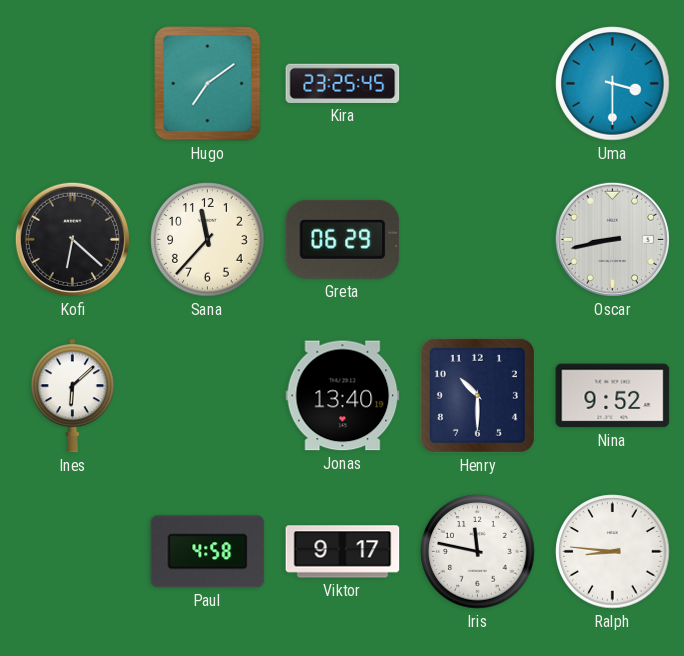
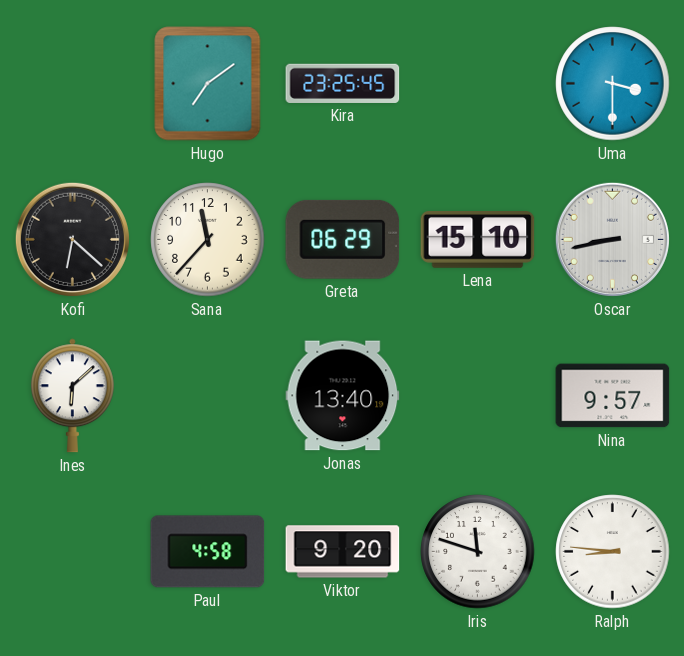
Lena: none -> 15:10 (478, 240)
Henry: 10:30 -> none (477, 395)
Nina: 9:52 -> 9:57 (613, 396)
Viktor: 9:17 -> 9:20 (343, 552)
Iris: 11:47 -> 11:48 (478, 552)
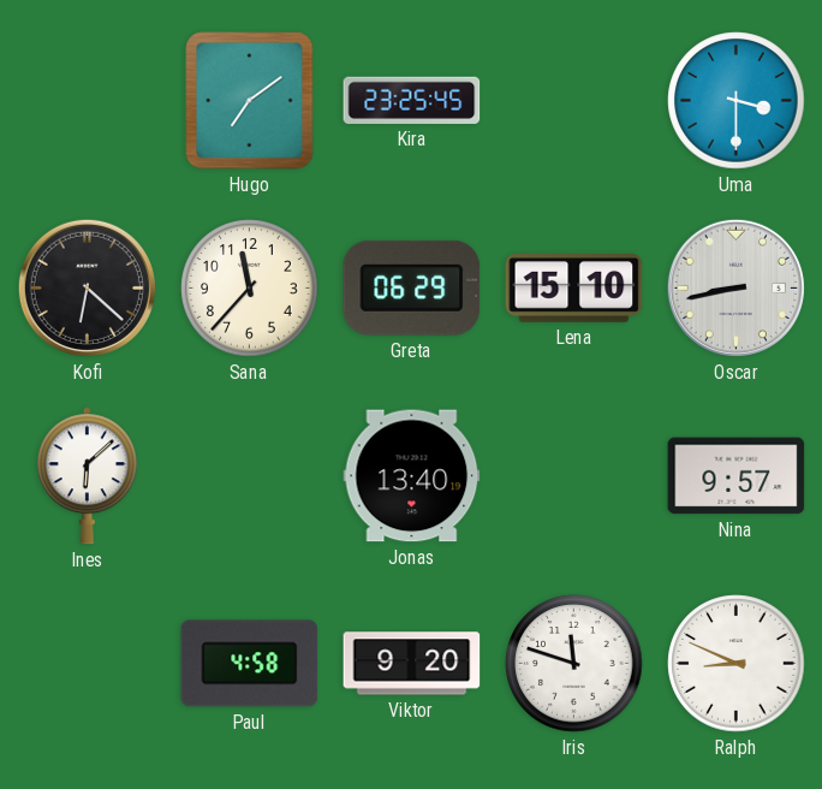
Ralph: 8:46 -> 8:49 (737, 664)
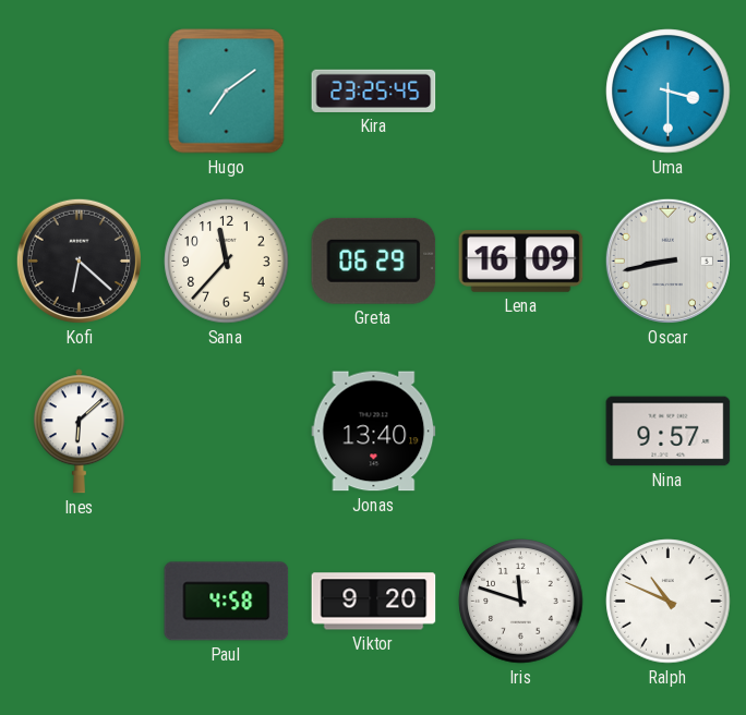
Lena: 15:10 -> 16:09 (521, 262)
Ralph: 8:49 -> 10:49 (669, 602)
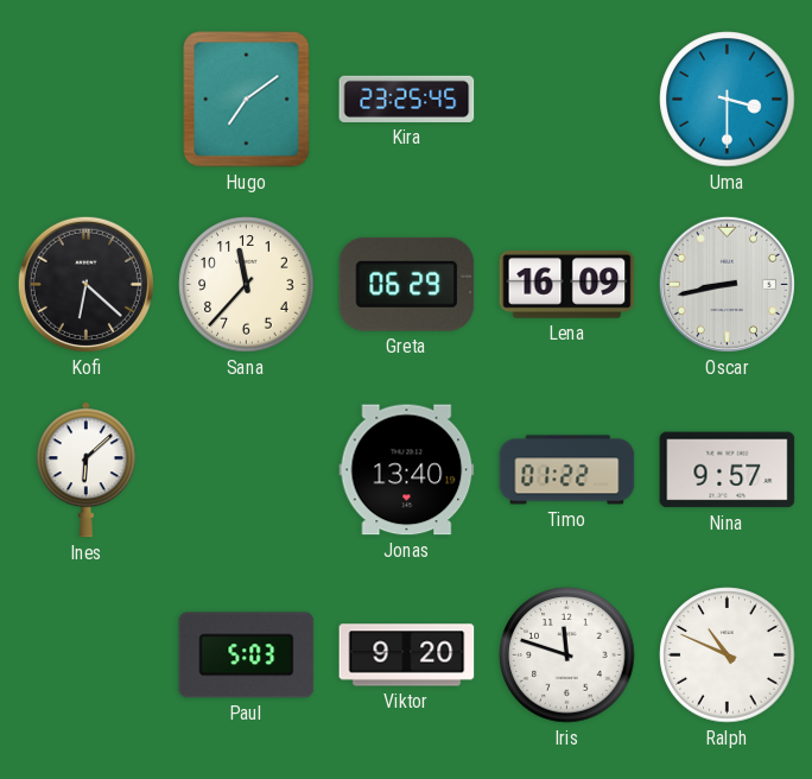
Timo: none -> 01:22 (567, 470)
Paul: 4:58 -> 5:03 (247, 655)
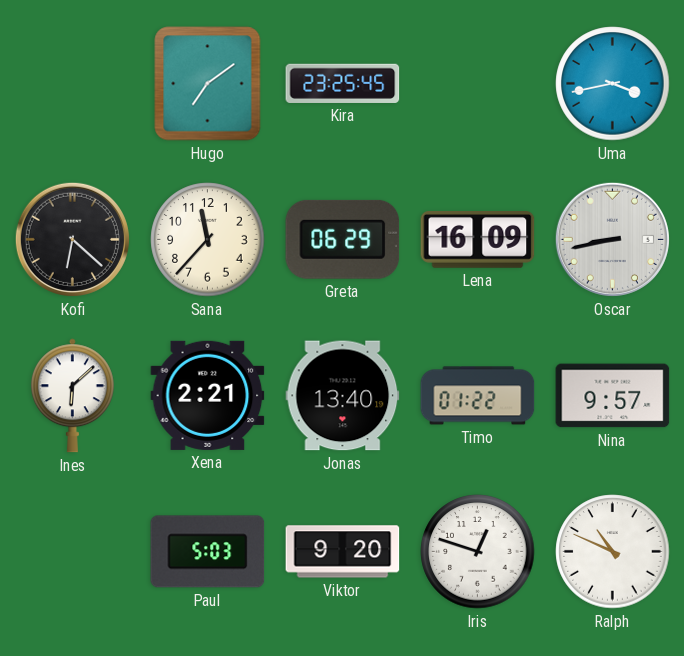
Uma: 3:30 -> 3:43 (613, 84)
Xena: none -> 2:21 (208, 395)
Iris: 11:48 -> 12:48 (478, 552)
